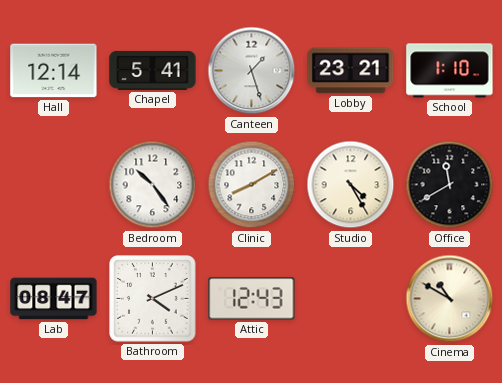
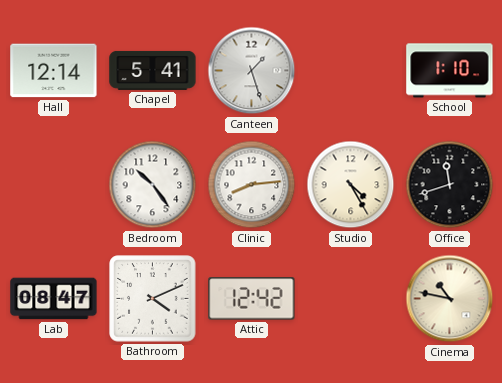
Lobby: 23:21 -> none (351, 71)
Clinic: 8:10 -> 8:14 (252, 185)
Office: 11:40 -> 11:42 (450, 185)
Attic: 12:43 -> 12:42 (252, 299)
Cinema: 10:50 -> 10:47 (450, 299)
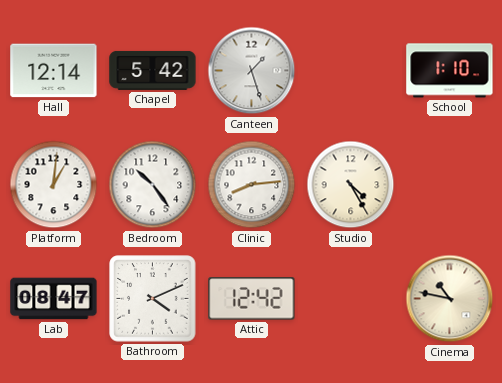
Chapel: 5:41 -> 5:42 (153, 70)
Platform: none -> 1:01 (54, 185)
Office: 11:42 -> none (450, 185)
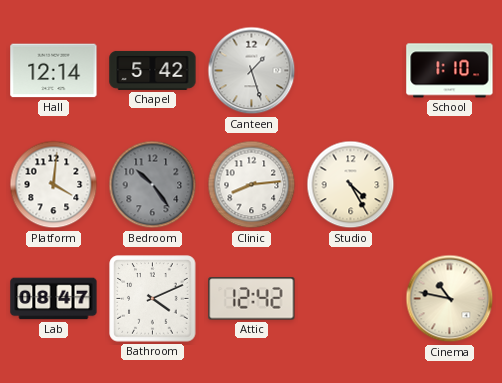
Platform: 1:01 -> 4:01 (54, 185)
Bedroom dial: white -> grey (153, 185)
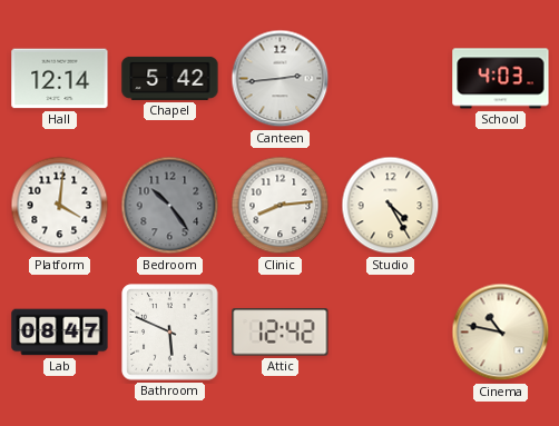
Canteen: 1:27 -> 2:44 (281, 79)
School: 1:10 -> 4:03 (501, 79)
Bathroom: 4:11 -> 5:49 (170, 333)
